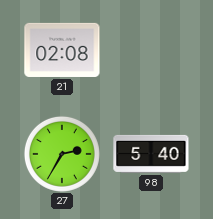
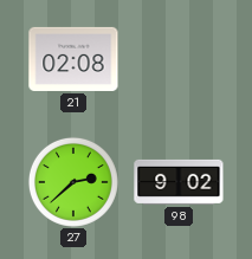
27: 2:35 -> 2:38 (73, 182)
98: 5:40 -> 9:02 (179, 182)
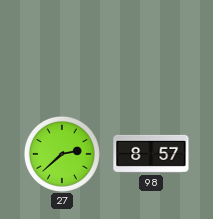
21: 02:08 -> none (73, 59)
98: 9:02 -> 8:57 (151, 154)
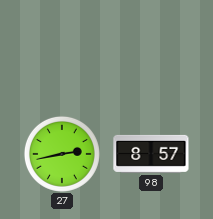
27: 2:38 -> 2:43 (62, 154)
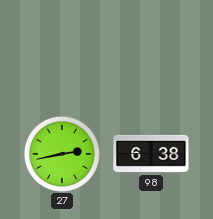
98: 8:57 -> 6:38 (151, 154)
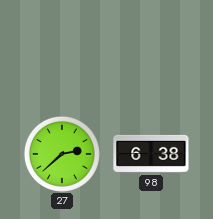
27: 2:43 -> 2:38 (62, 154)
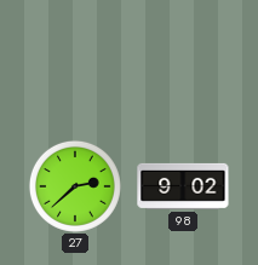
98: 6:38 -> 9:02 (183, 186)
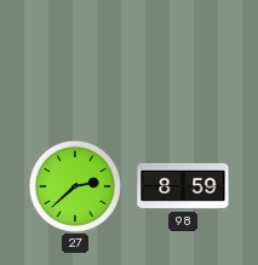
98: 9:02 -> 8:59 (183, 186)
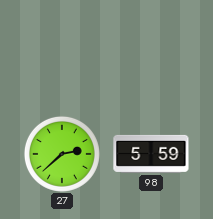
98: 8:59 -> 5:59 (151, 154)
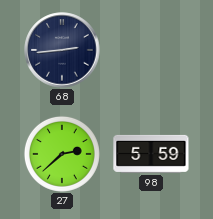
68: none -> 2:44 (62, 50)
